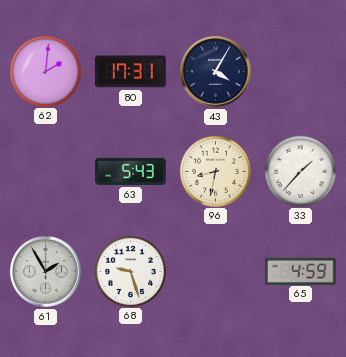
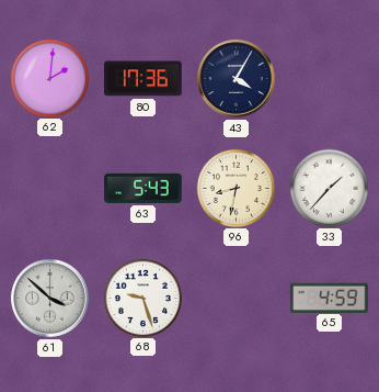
80: 17:31 -> 17:36 (143, 79)
61: 1:55 -> 3:52 (50, 299)
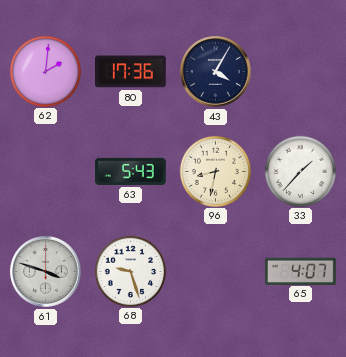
61: 3:52 -> 3:48 (46, 272)
65: 4:59 -> 4:07 (301, 271)
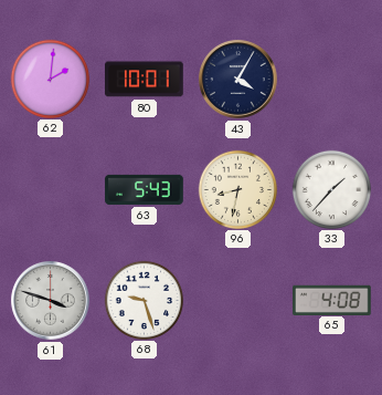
80: 17:36 -> 10:01 (145, 80)
65: 4:07 -> 4:08 (332, 300)
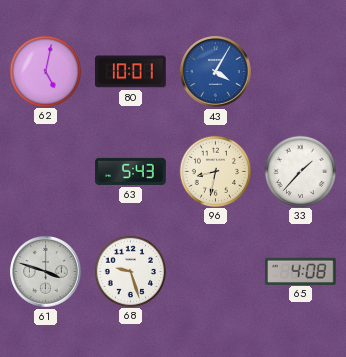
62: 2:01 -> 5:02 (45, 71)
43 dial: navy -> blue (216, 72)
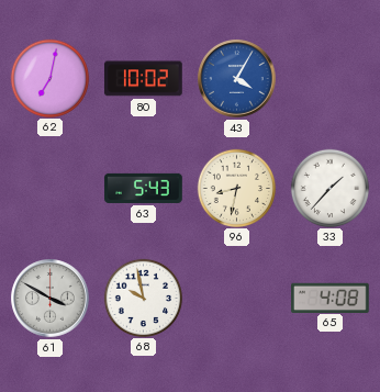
62: 5:02 -> 7:02 (49, 78)
80: 10:01 -> 10:02 (144, 79)
61: 3:48 -> 3:50 (51, 299)
68: 9:27 -> 9:58 (143, 298)
